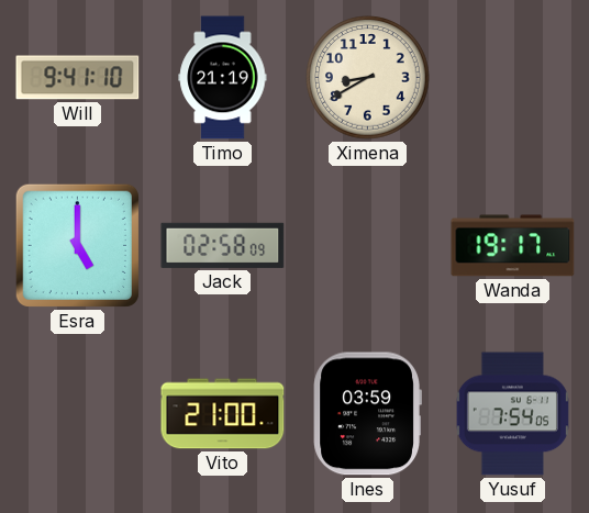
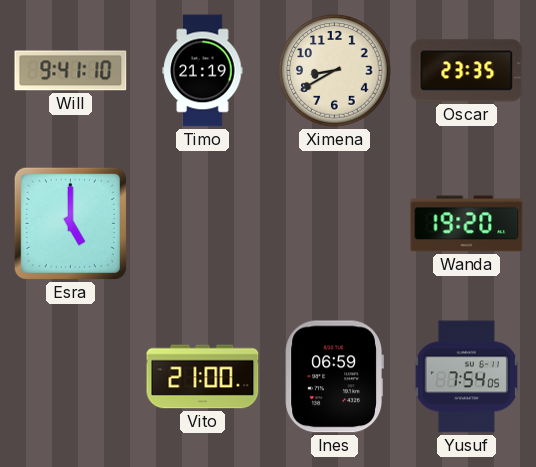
Oscar: none -> 23:35 (467, 71)
Jack: 02:58 -> none (223, 245)
Wanda: 19:17 -> 19:20 (467, 224)
Ines: 03:59 -> 06:59 (334, 377)
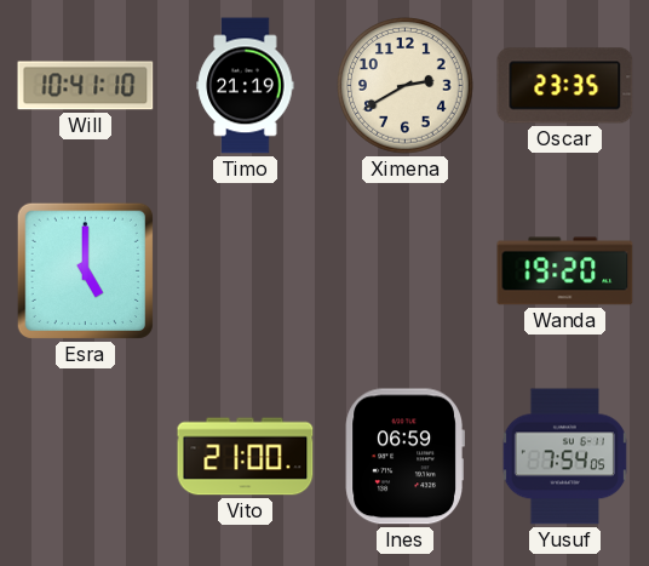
Will: 9:41 -> 10:41 (86, 86)
Ximena: 8:40 -> 2:40 (406, 86)
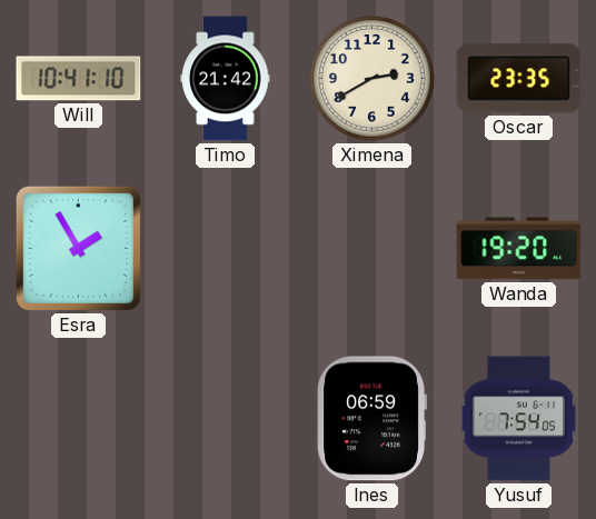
Timo: 21:19 -> 21:42 (226, 79)
Esra: 5:00 -> 1:55 (78, 248)
Vito: 21:00 -> none (246, 457)
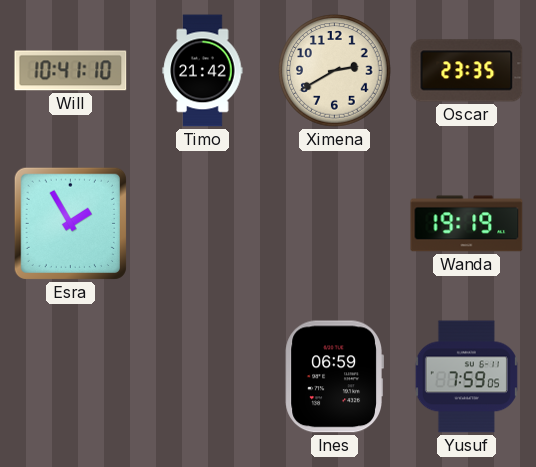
Wanda: 19:20 -> 19:19 (467, 224)
Yusuf: 7:54 -> 7:59 (466, 377)
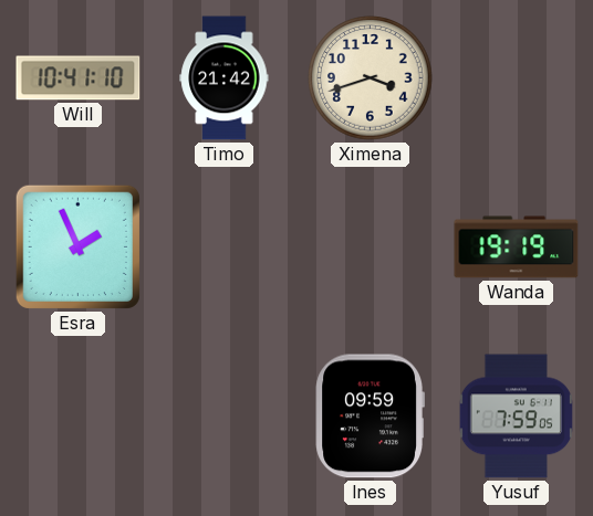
Ximena: 2:40 -> 3:42 (371, 78)
Oscar: 23:35 -> none (467, 71)
Esra: 1:55 -> 1:56 (77, 246)
Ines: 06:59 -> 09:59 (370, 417)
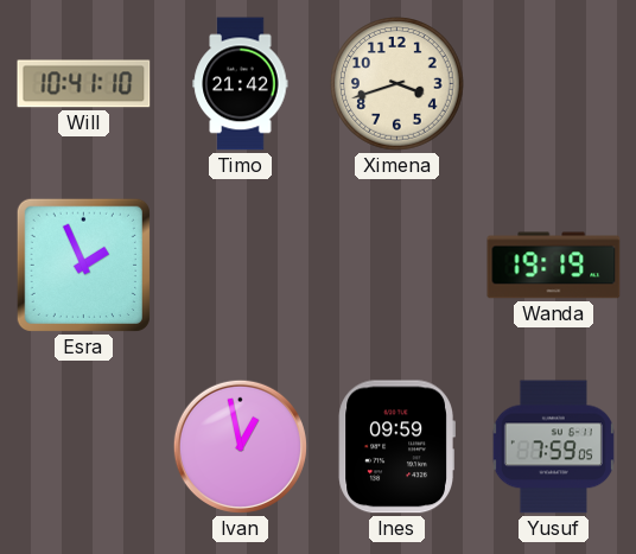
Ivan: none -> 12:58 (240, 446)
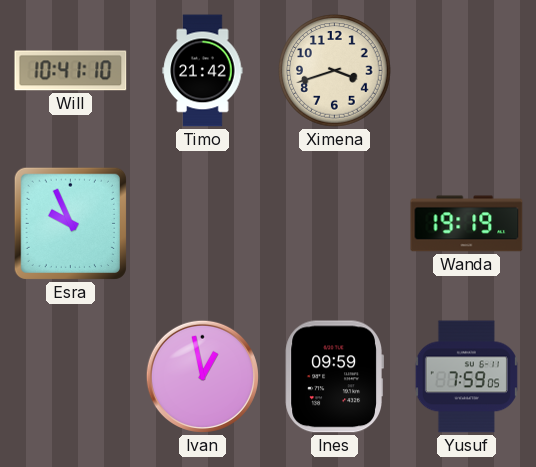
Esra: 1:56 -> 9:56 (70, 223)
